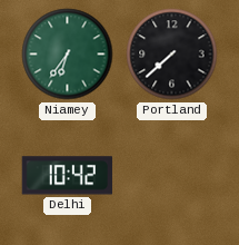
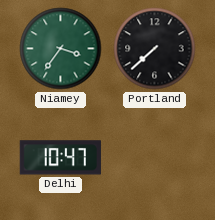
Niamey: 6:36 -> 3:36 (61, 49)
Delhi: 10:42 -> 10:47 (60, 158)
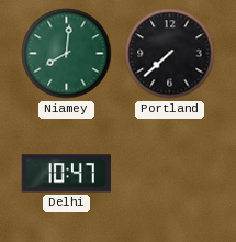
Niamey: 3:36 -> 8:01 (67, 54)
